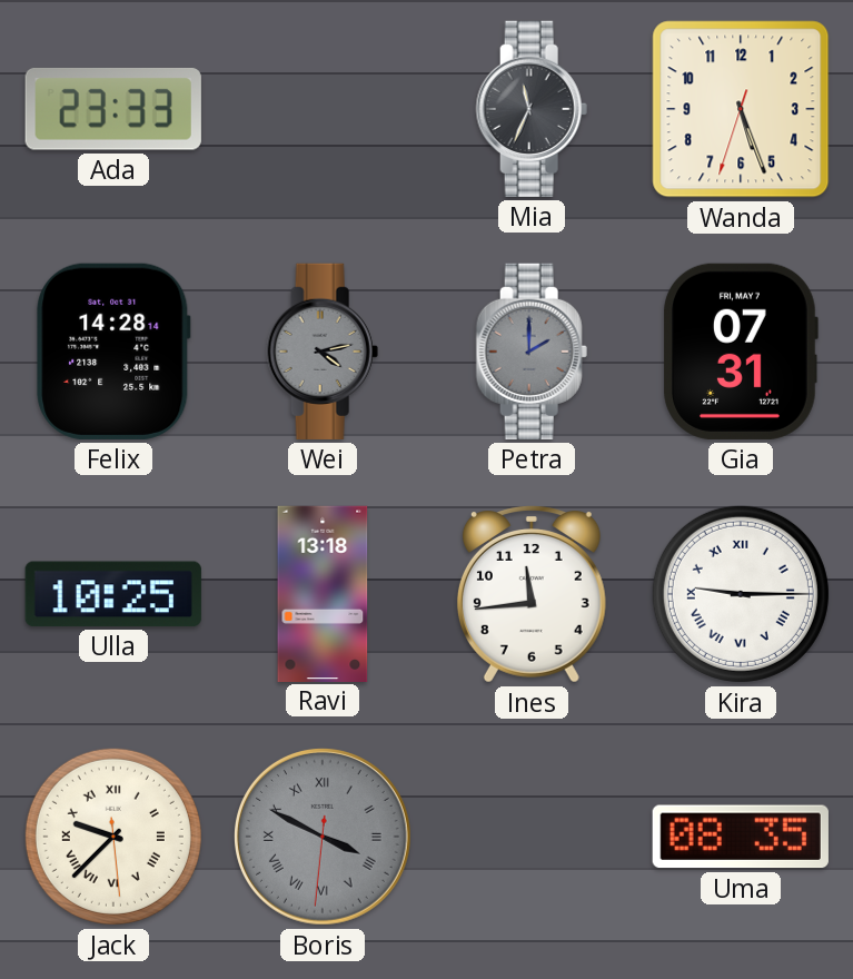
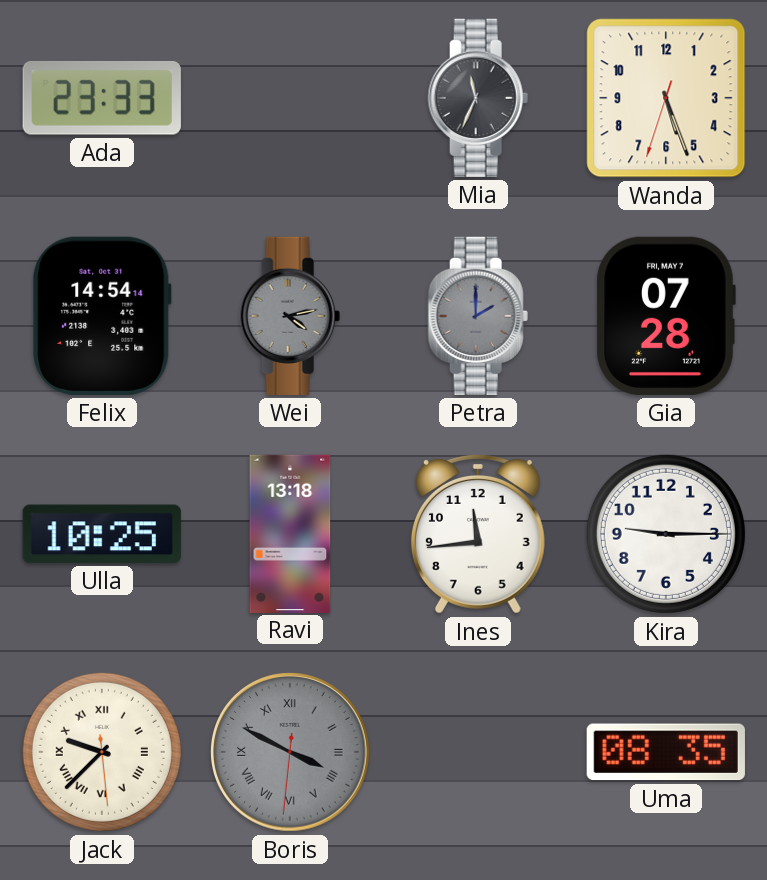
Felix: 14:28 -> 14:54 (102, 316)
Gia: 07:31 -> 07:28 (666, 316)
Kira numerals: Roman -> Arabic (666, 534)
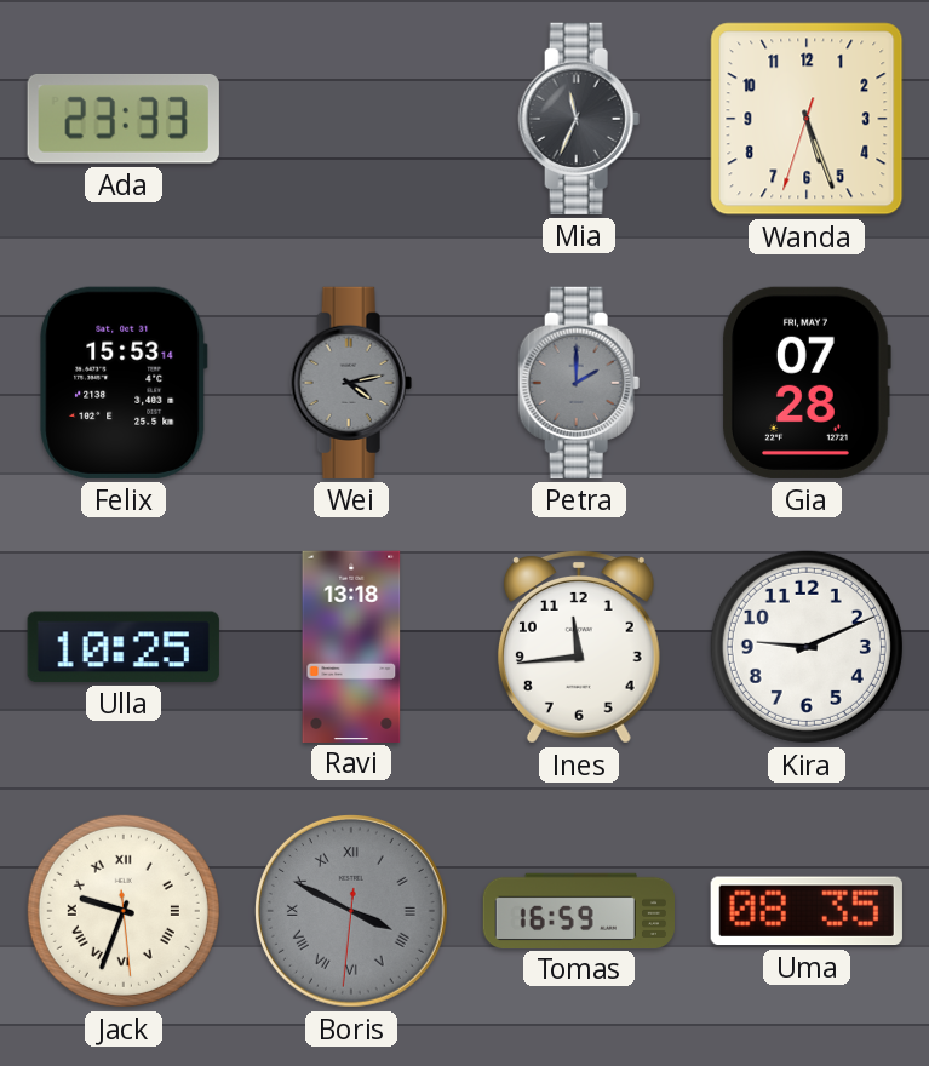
Felix: 14:54 -> 15:53 (124, 383)
Kira: 9:15 -> 9:11 (807, 647)
Jack: 9:37 -> 9:33 (124, 911)
Tomas: none -> 16:59 (578, 910)
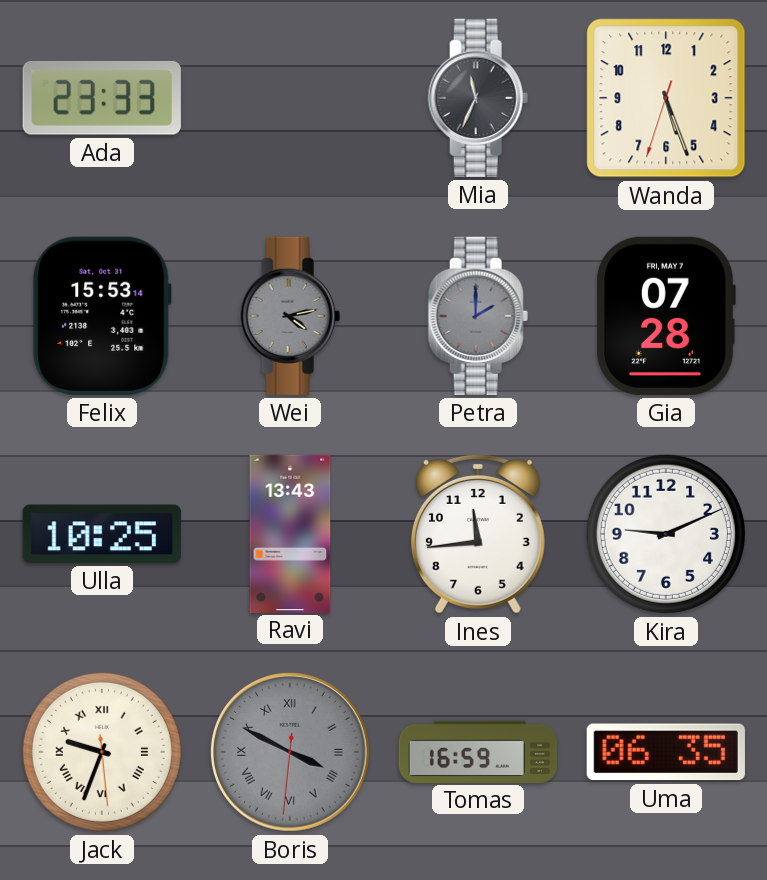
Ravi: 13:18 -> 13:43 (290, 533)
Uma: 08:35 -> 06:35 (666, 752)
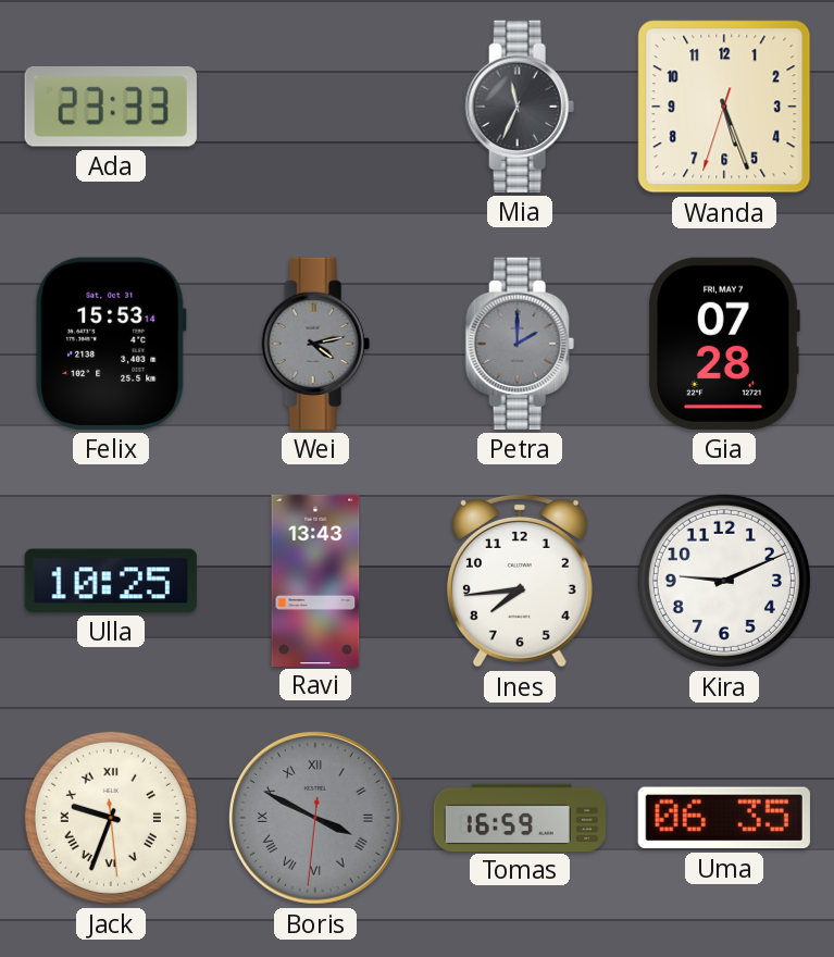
Ines: 11:44 -> 7:44 (520, 581)
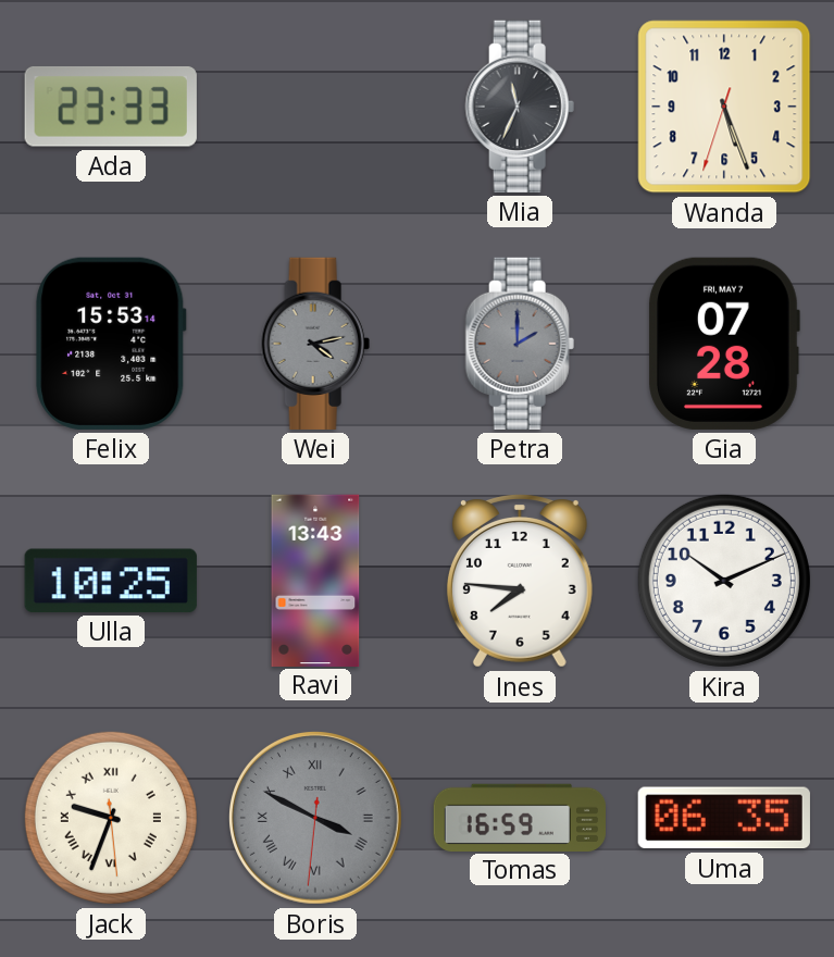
Ines: 7:44 -> 7:46 (520, 581)
Kira: 9:11 -> 10:11 (724, 581)
